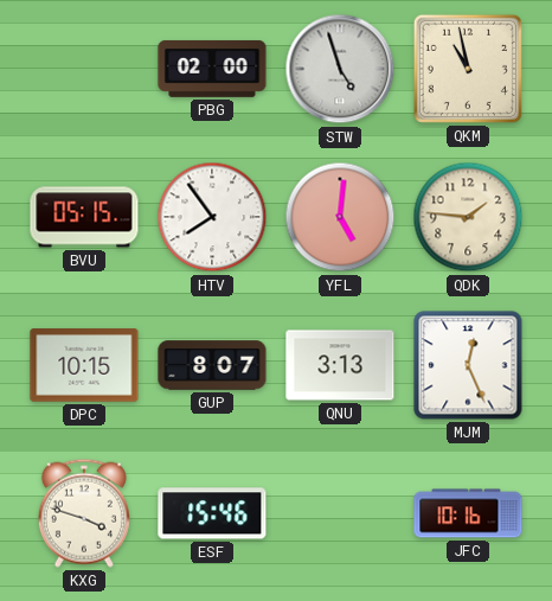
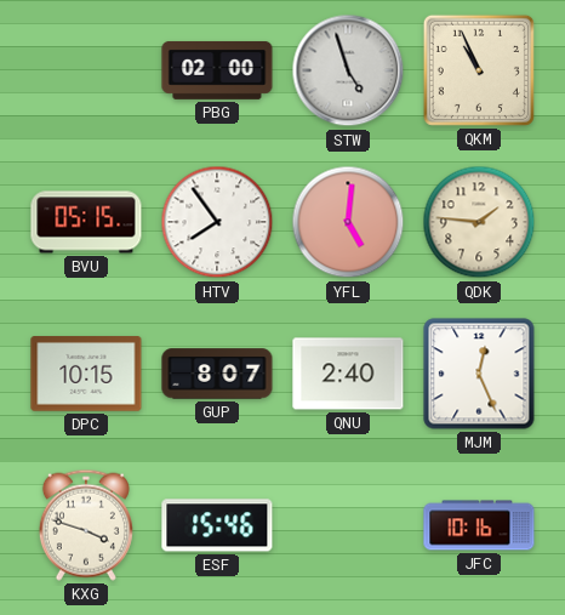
QKM: 10:58 -> 10:56 (479, 70)
QNU: 3:13 -> 2:40 (348, 374)
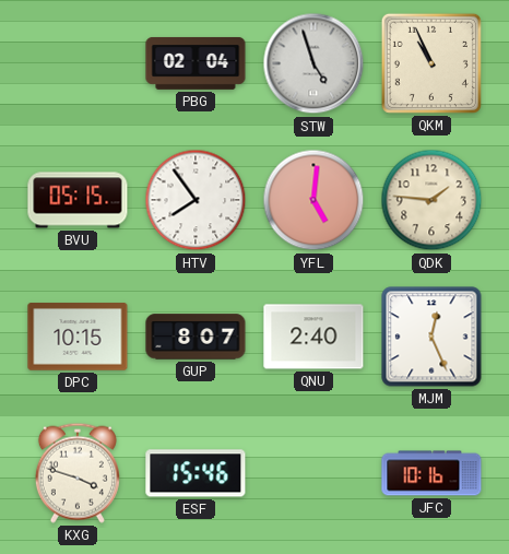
PBG: 02:00 -> 02:04 (196, 63)
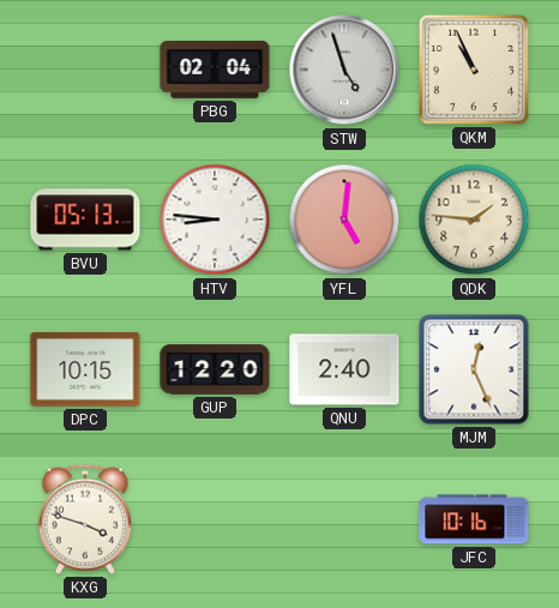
BVU: 05:15 -> 05:13 (85, 219)
HTV: 7:54 -> 8:46 (215, 219)
GUP: 8:07 -> 12:20 (215, 369)
ESF: 15:46 -> none (196, 473)
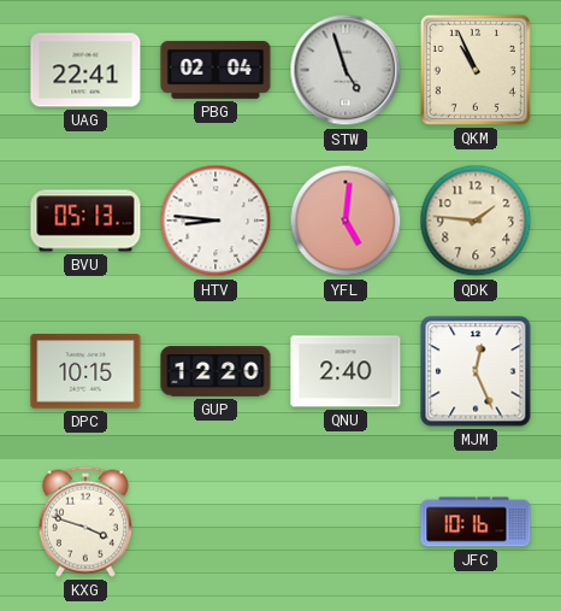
UAG: none -> 22:41 (85, 70)
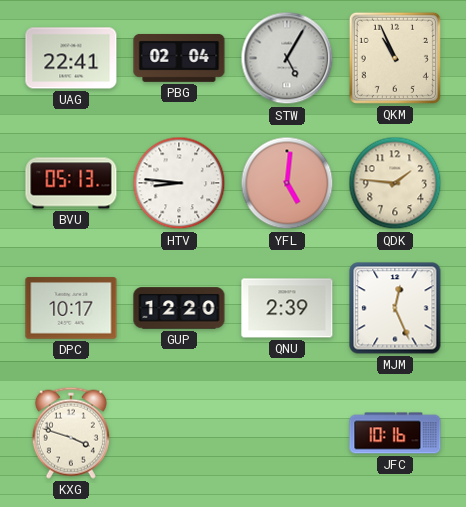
STW: 4:57 -> 5:05 (287, 58)
DPC: 10:15 -> 10:17 (71, 308)
QNU: 2:40 -> 2:39 (287, 308)
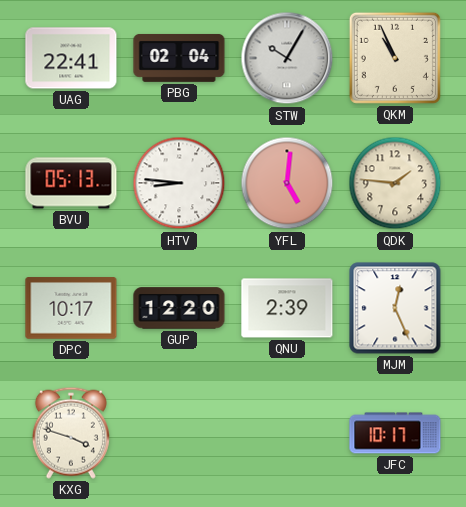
STW: 5:05 -> 10:05 (287, 58)
JFC: 10:16 -> 10:17 (395, 433)
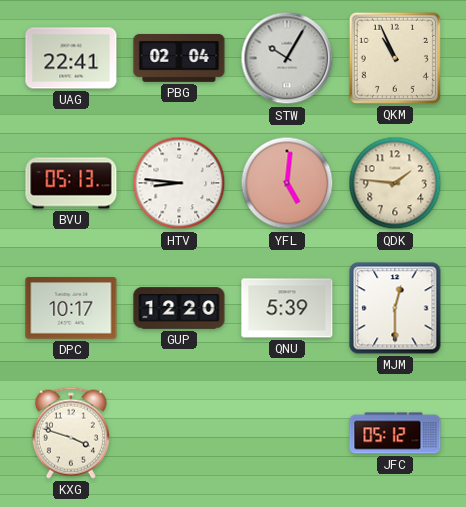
QNU: 2:39 -> 5:39 (287, 308)
MJM: 12:26 -> 12:30 (395, 308)
JFC: 10:17 -> 05:12 (395, 433)
